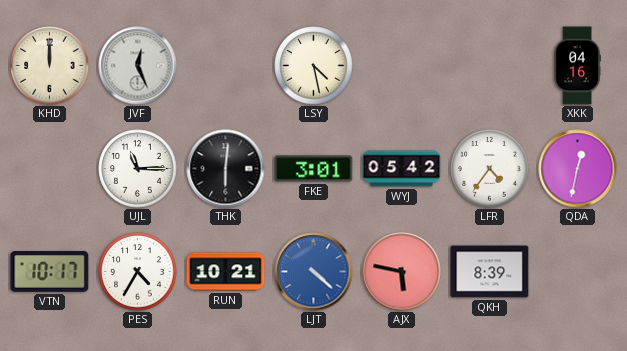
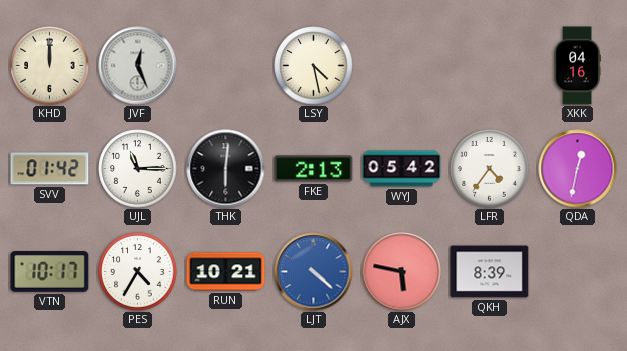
SVV: none -> 01:42 (50, 169)
FKE: 3:01 -> 2:13 (314, 169)
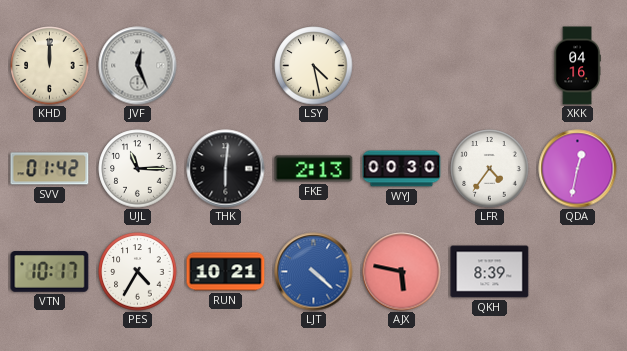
WYJ: 05:42 -> 00:30 (402, 169)
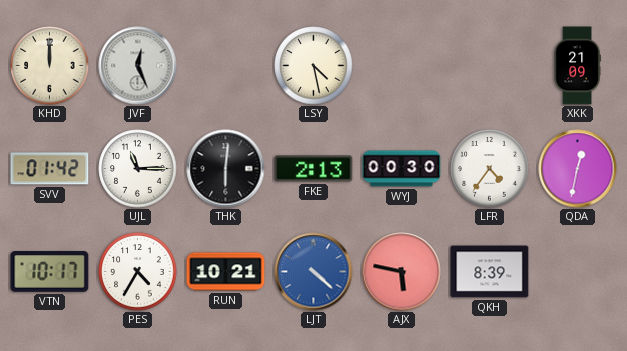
XKK: 04:16 -> 21:09 (577, 66)
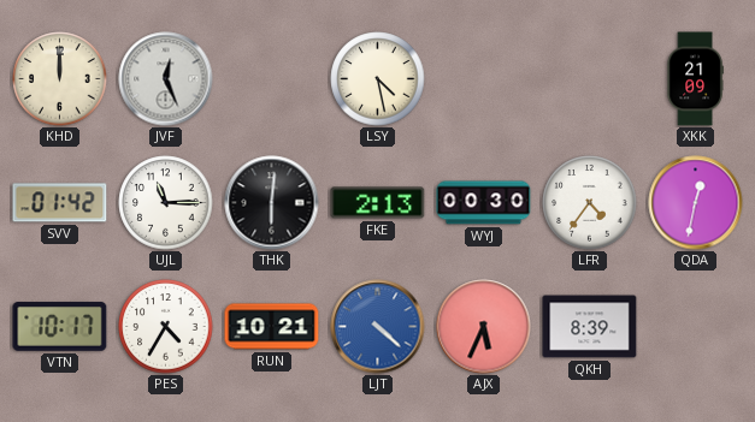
AJX: 5:47 -> 5:34 (484, 327)
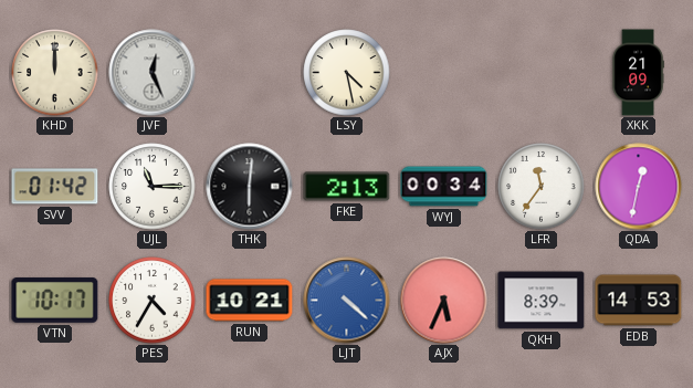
WYJ: 00:30 -> 00:34 (444, 187)
LFR: 4:36 -> 11:36 (542, 187)
EDB: none -> 14:53 (639, 301)
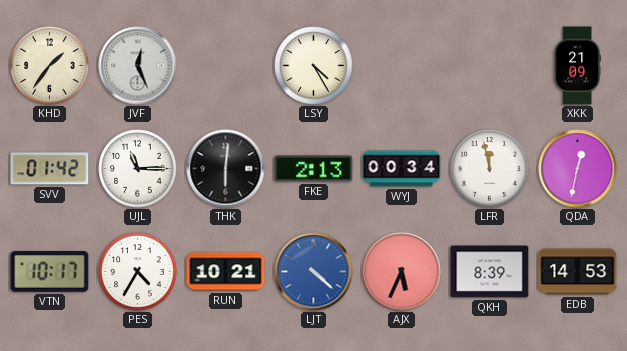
KHD: 12:00 -> 1:36 (50, 66)
LSY: 4:28 -> 4:25 (314, 66)
LFR: 11:36 -> 11:58 (490, 169)
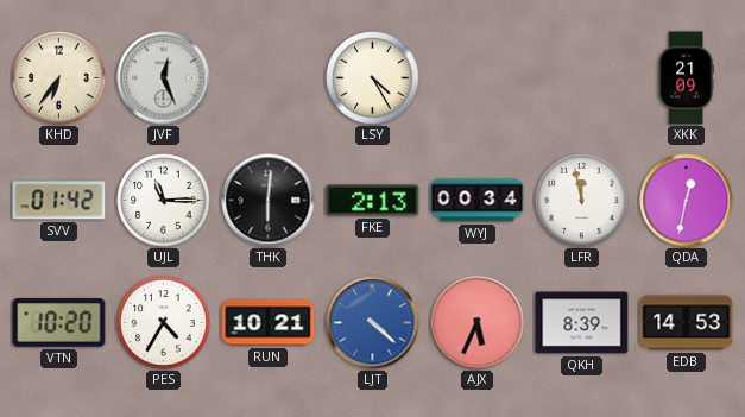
KHD: 1:36 -> 6:36 (59, 78)
VTN: 10:17 -> 10:20 (59, 323)
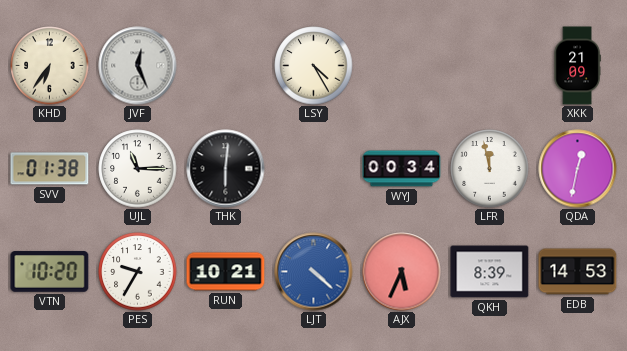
SVV: 01:42 -> 01:38 (50, 169)
FKE: 2:13 -> none (373, 201)
PES: 4:35 -> 9:35 (138, 272)
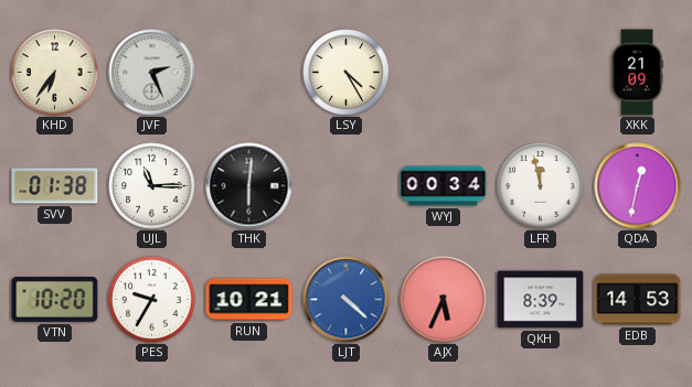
JVF: 12:26 -> 2:26 (152, 73)
